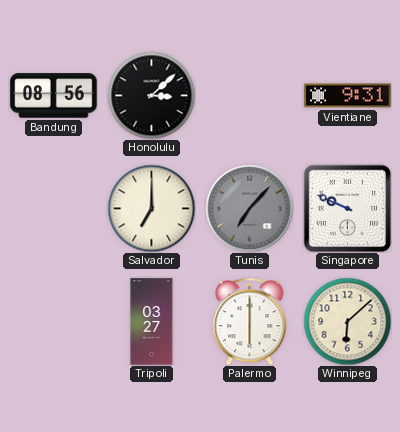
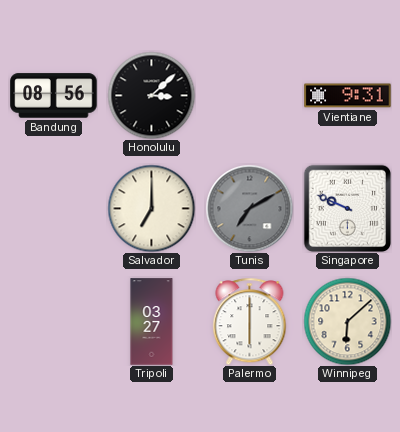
Tunis: 7:07 -> 7:10 (249, 208)
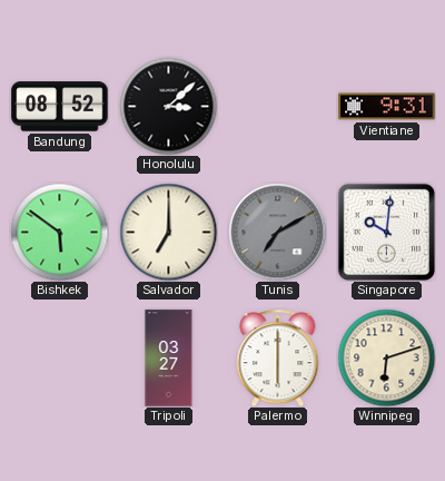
Bandung: 08:56 -> 08:52 (60, 107)
Bishkek: none -> 5:51 (59, 232)
Singapore: 9:49 -> 10:01 (386, 232)
Winnipeg: 6:08 -> 6:12 (386, 357)
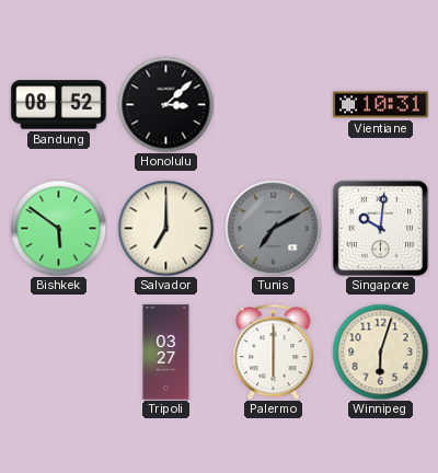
Vientiane: 9:31 -> 10:31 (381, 105)
Winnipeg: 6:12 -> 6:03 (380, 351)
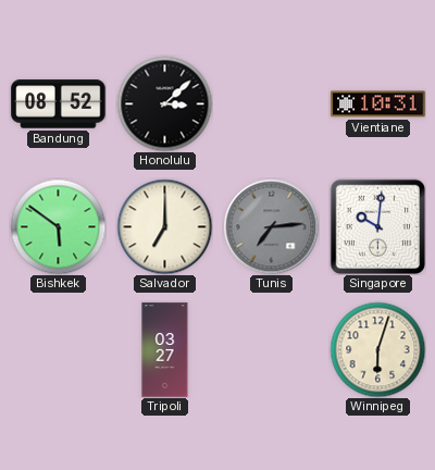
Tunis: 7:10 -> 7:14 (271, 226)
Palermo: 6:00 -> none (274, 351)
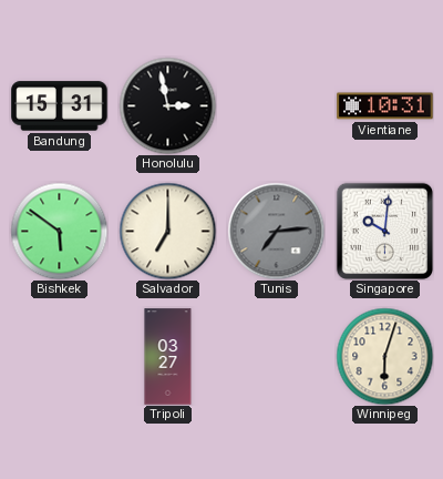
Bandung: 08:52 -> 15:31 (60, 106)
Honolulu: 3:08 -> 2:58 (167, 105)
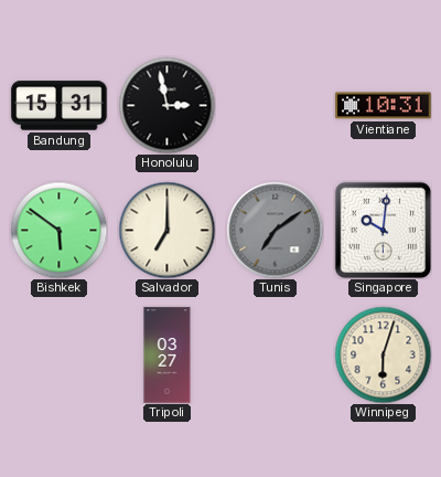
Tunis: 7:14 -> 7:09 (275, 230)
